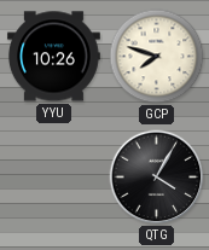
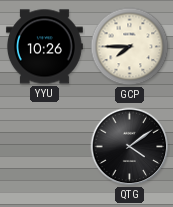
GCP: 7:48 -> 7:45 (130, 47)
QTG: 4:05 -> 4:09 (130, 147)
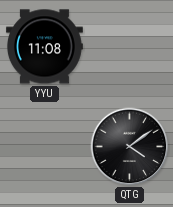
YYU: 10:26 -> 11:08 (44, 47)
GCP: 7:45 -> none (130, 47)
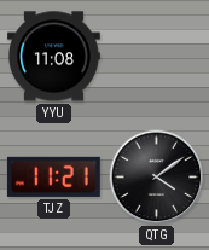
TJZ: none -> 11:21 (53, 176)
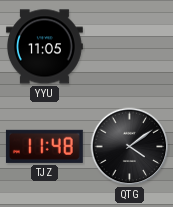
YYU: 11:08 -> 11:05 (44, 47)
TJZ: 11:21 -> 11:48 (44, 146)
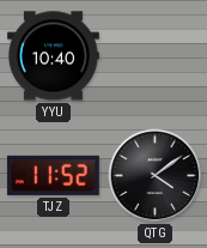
YYU: 11:05 -> 10:40 (53, 56)
TJZ: 11:48 -> 11:52 (53, 175)
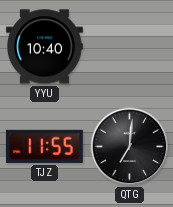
TJZ: 11:52 -> 11:55 (44, 146)
QTG: 4:09 -> 7:01 (130, 147)
